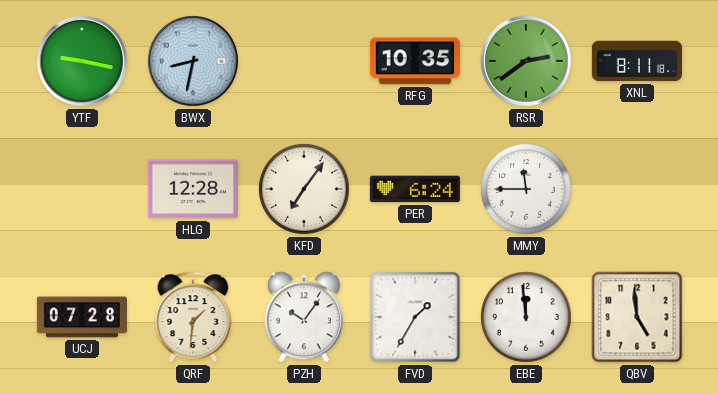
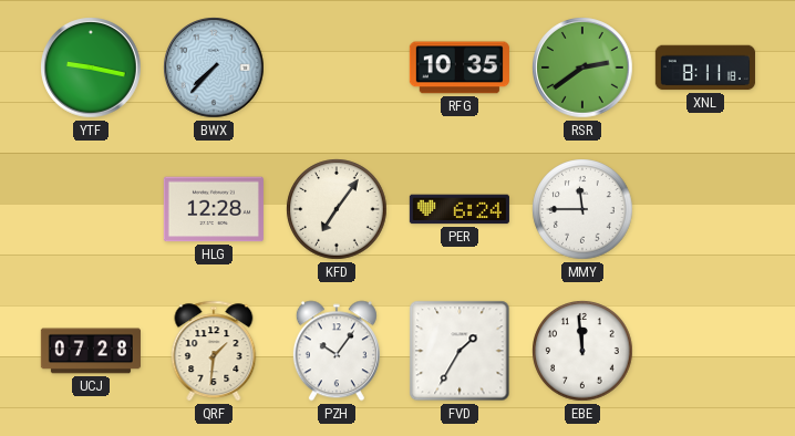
BWX: 8:32 -> 7:37 (214, 68)
QBV: 4:59 -> none (637, 317)
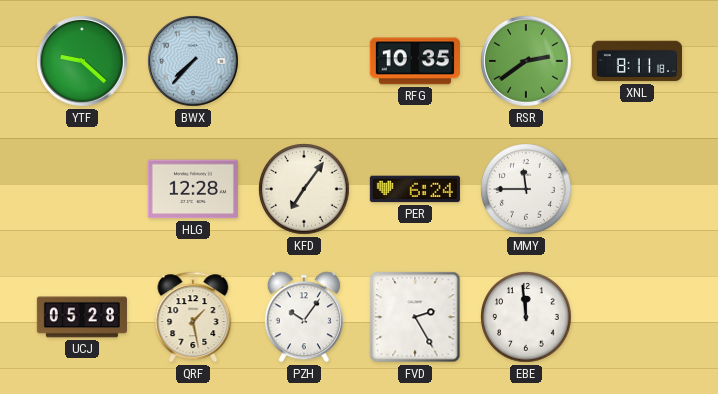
YTF: 9:17 -> 9:22 (82, 61)
UCJ: 07:28 -> 05:28 (82, 317)
QRF: 1:31 -> 1:28 (193, 317)
FVD: 1:35 -> 2:25 (415, 317)
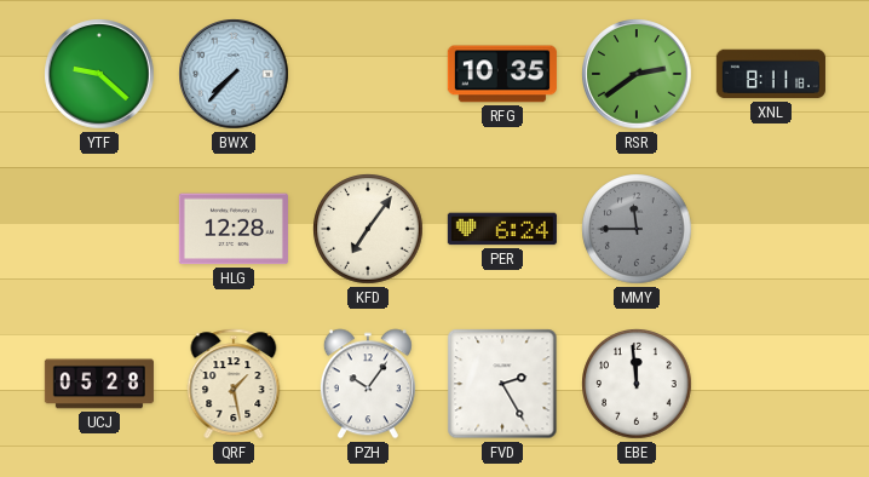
MMY dial: white -> grey (637, 229)
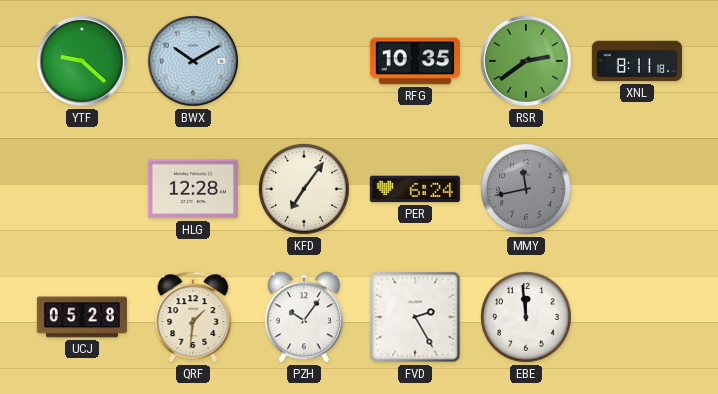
BWX: 7:37 -> 10:10 (193, 61)
MMY: 11:45 -> 11:43 (526, 189)
QRF: 1:28 -> 1:31 (193, 317)
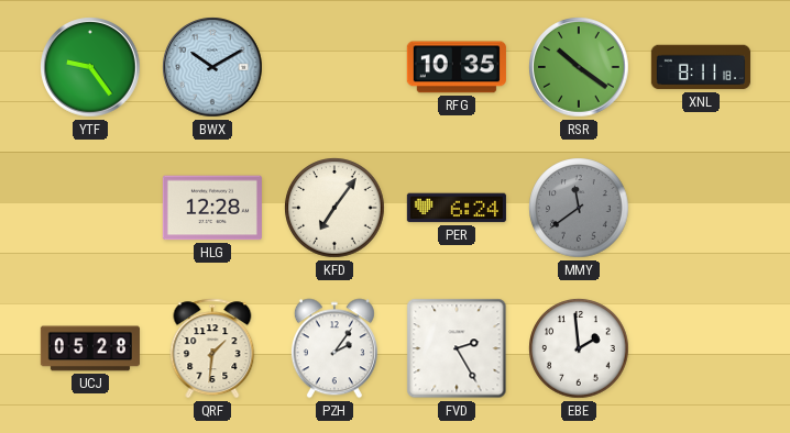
YTF: 9:22 -> 9:24 (90, 67)
RSR: 2:39 -> 10:21 (579, 67)
MMY: 11:43 -> 11:39 (579, 208)
PZH: 10:06 -> 2:06 (334, 348)
EBE: 11:59 -> 1:59 (579, 348)
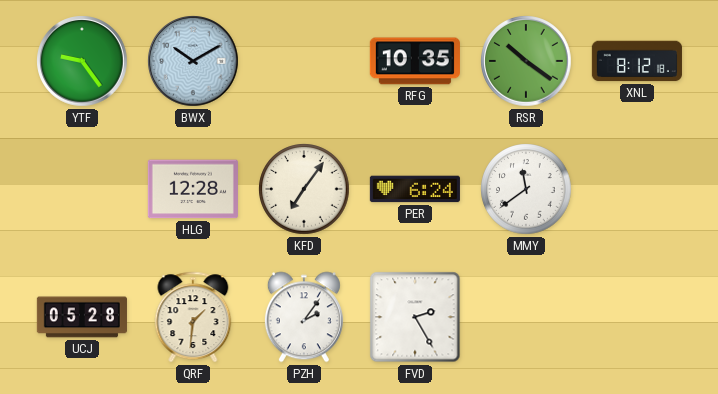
XNL: 8:11 -> 8:12 (637, 61)
MMY dial: grey -> white (526, 189)
EBE: 1:59 -> none (579, 348)
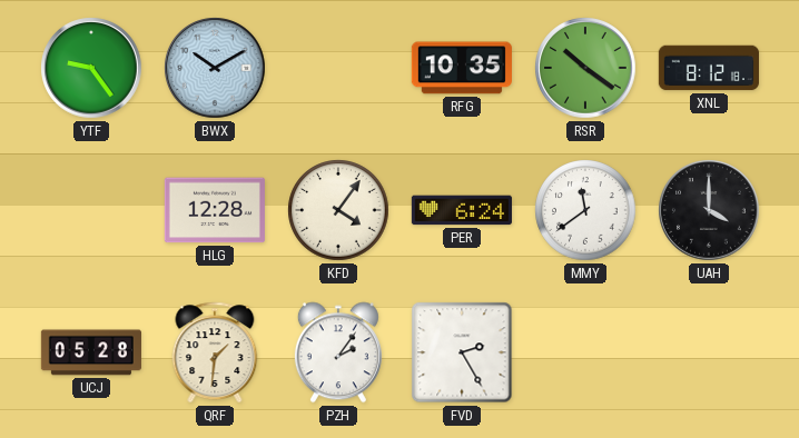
KFD: 7:06 -> 4:06 (338, 210)
UAH: none -> 4:00 (709, 210)
